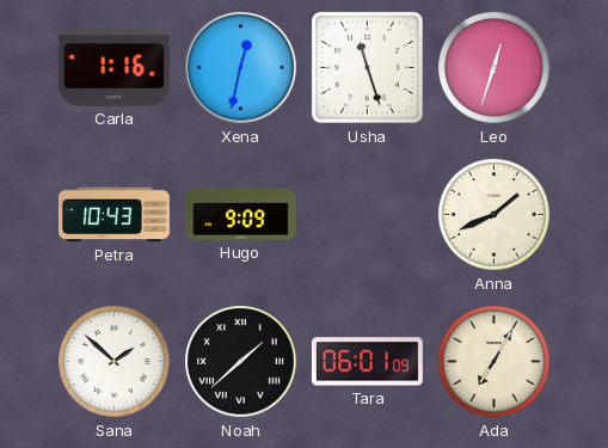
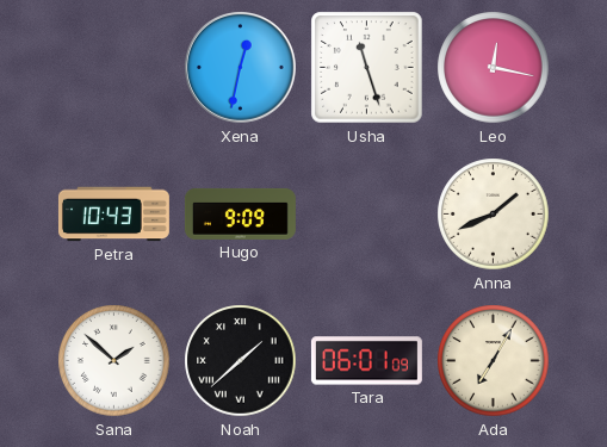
Carla: 1:16 -> none (113, 68)
Leo: 12:33 -> 12:17 (494, 68)
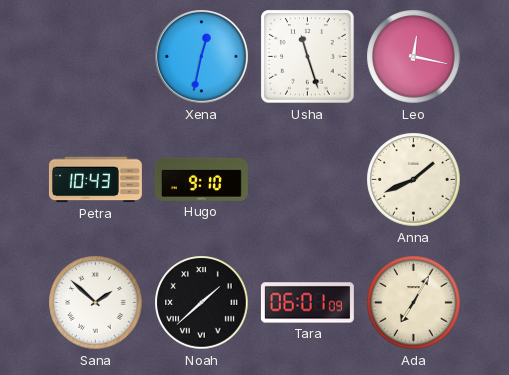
Hugo: 9:09 -> 9:10 (201, 179)
